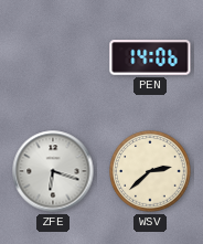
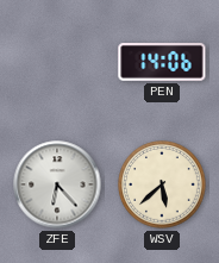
ZFE: 6:18 -> 6:23 (57, 184)
WSV: 2:38 -> 5:38 (162, 184)
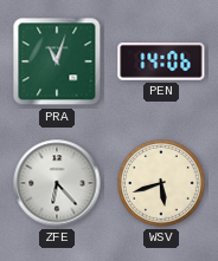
PRA: none -> 11:03 (57, 61)
WSV: 5:38 -> 5:42 (161, 183)
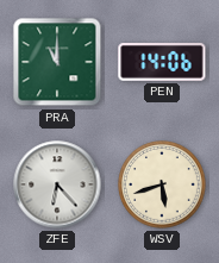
PRA: 11:03 -> 11:00 (57, 62)
